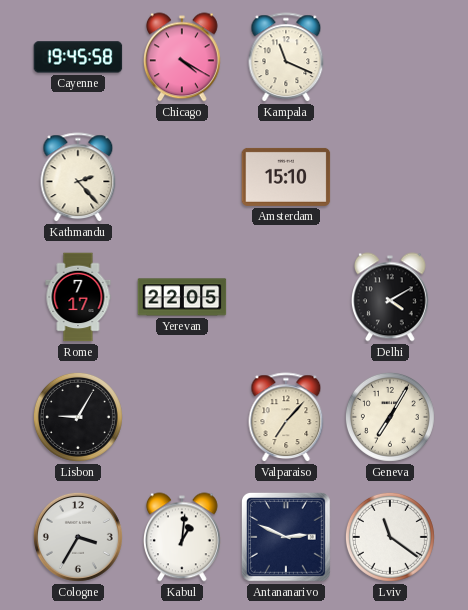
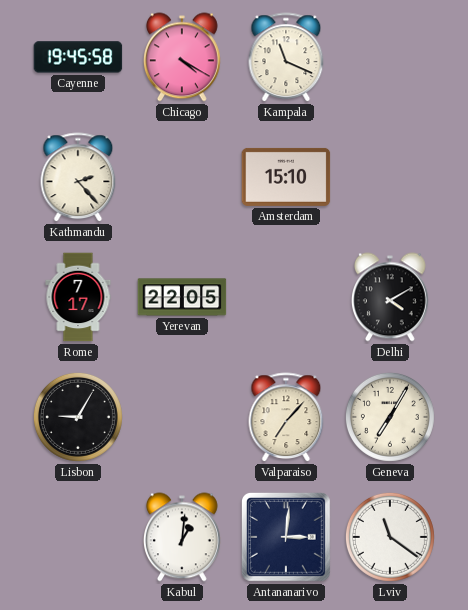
Cologne: 3:35 -> none (78, 537)
Antananarivo: 2:49 -> 3:01 (286, 537)
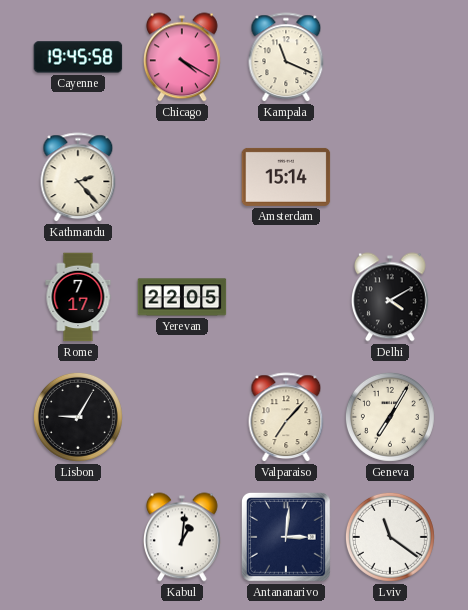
Amsterdam: 15:10 -> 15:14 (286, 177)
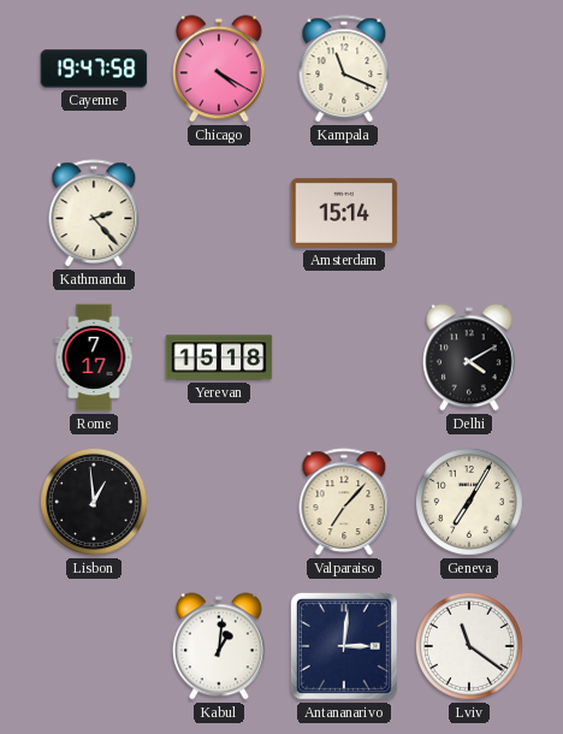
Cayenne: 19:45 -> 19:47 (94, 69)
Yerevan: 22:05 -> 15:18 (219, 357)
Lisbon: 9:05 -> 12:59 (94, 502)
